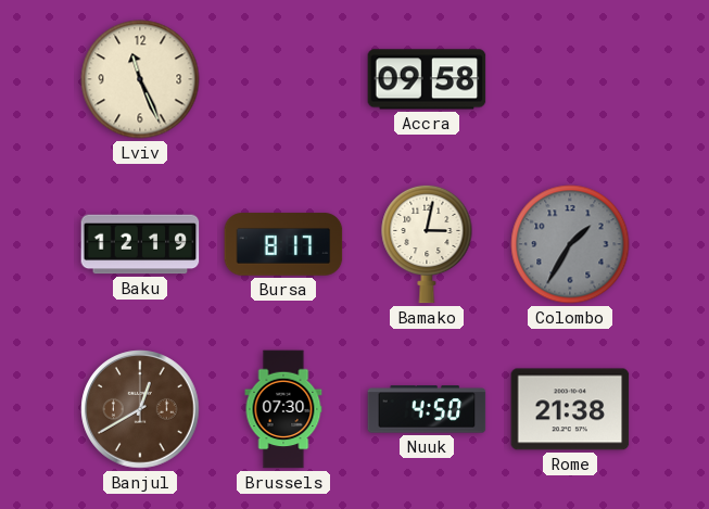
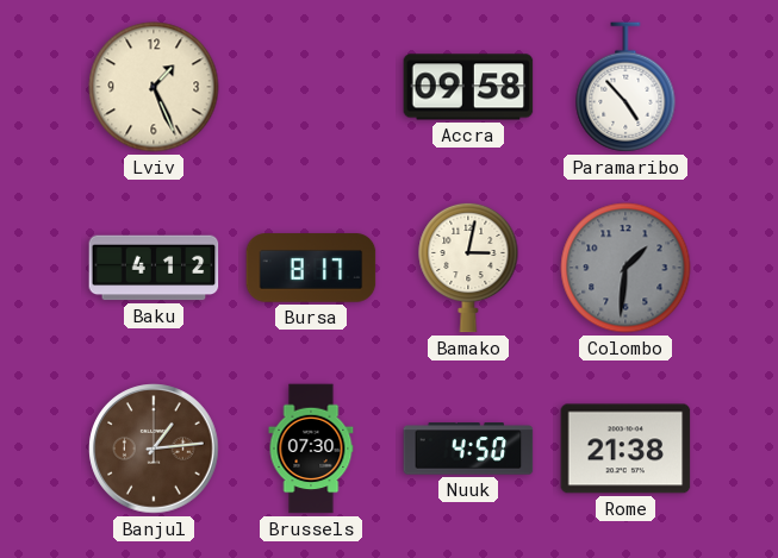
Lviv: 11:26 -> 1:26 (154, 87)
Paramaribo: none -> 4:53 (625, 87)
Baku: 12:19 -> 4:12 (154, 268)
Colombo: 1:35 -> 1:31 (625, 268)
Banjul: 12:40 -> 1:14 (154, 449)
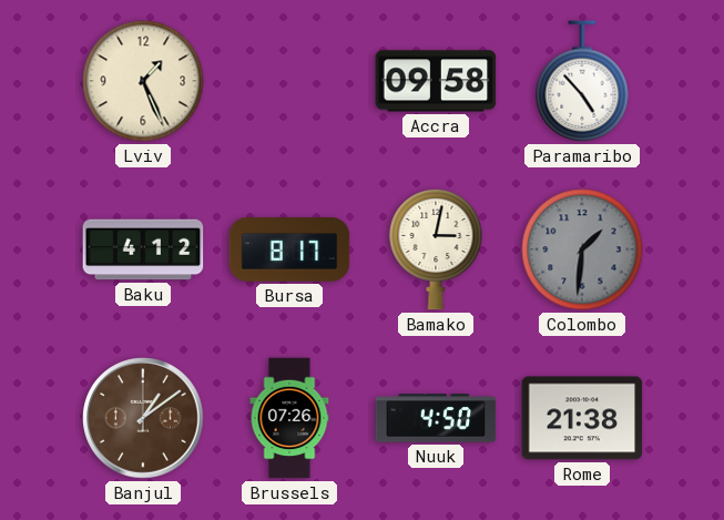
Banjul: 1:14 -> 1:09 (143, 418)
Brussels: 07:30 -> 07:26 (289, 418)
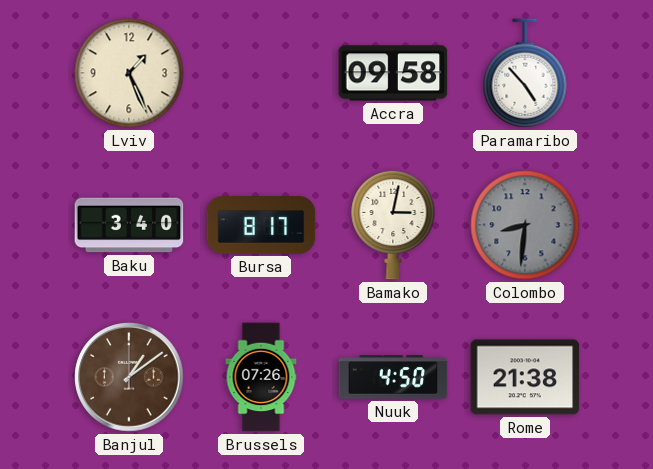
Baku: 4:12 -> 3:40 (129, 225)
Colombo: 1:31 -> 8:31 (525, 225)
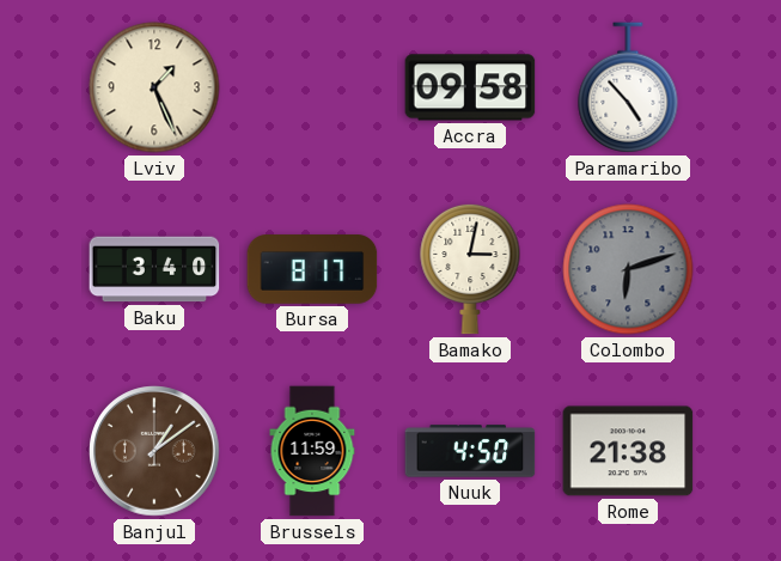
Colombo: 8:31 -> 6:12 (628, 269)
Brussels: 07:26 -> 11:59 (312, 451)
